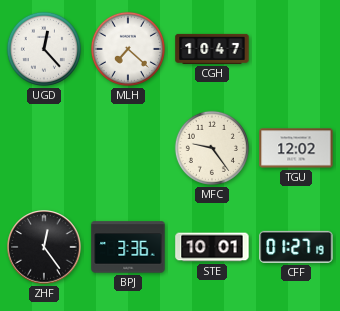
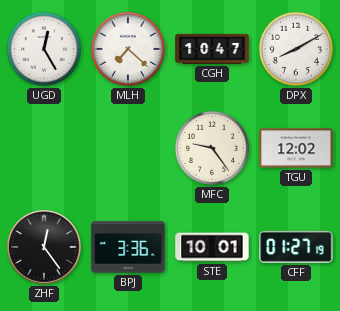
UGD: 12:23 -> 12:25 (44, 49)
DPX: none -> 8:10 (296, 49)
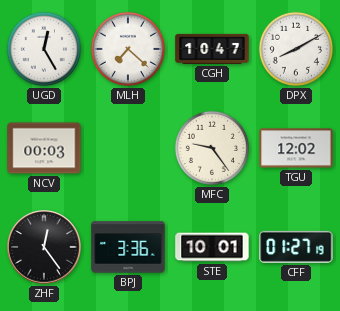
NCV: none -> 00:03 (44, 148)
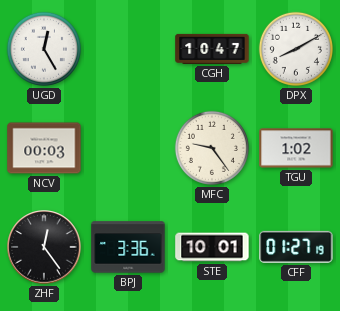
MLH: 7:22 -> none (128, 49)
TGU: 12:02 -> 1:02 (296, 148)
